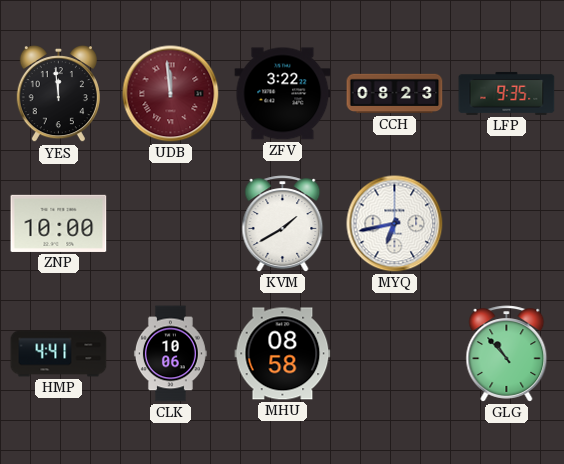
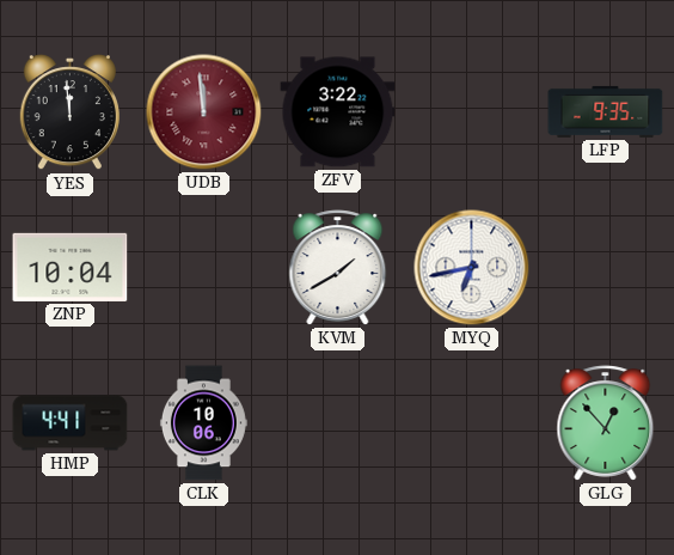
CCH: 08:23 -> none (395, 94)
ZNP: 10:00 -> 10:04 (71, 267)
MHU: 08:58 -> none (283, 354)
GLG: 10:53 -> 12:53 (606, 423)
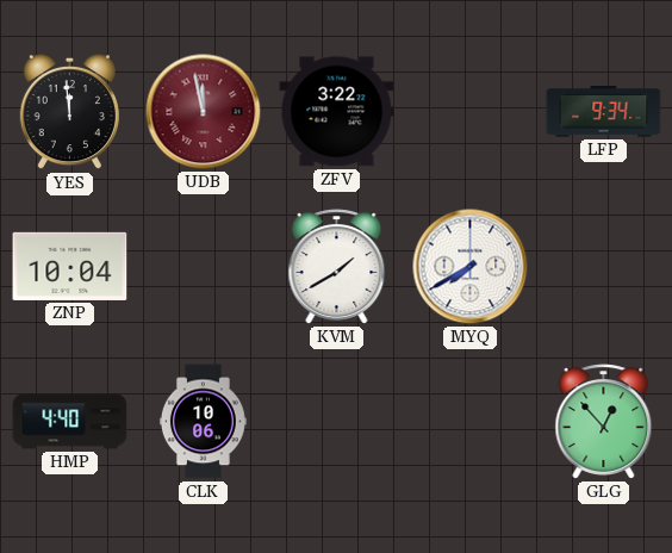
UDB: 11:59 -> 11:58 (204, 112)
LFP: 9:35 -> 9:34 (604, 111)
MYQ: 6:43 -> 7:40 (471, 267)
HMP: 4:41 -> 4:40 (70, 422)
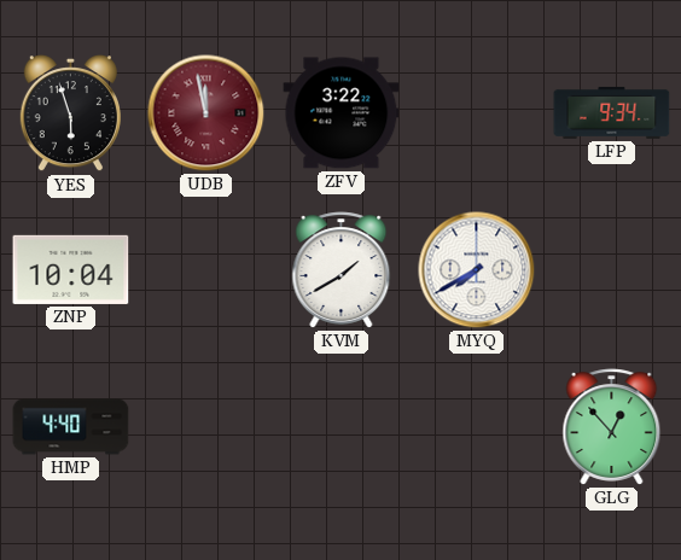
YES: 11:59 -> 5:57 (70, 115)
CLK: 10:06 -> none (203, 422)
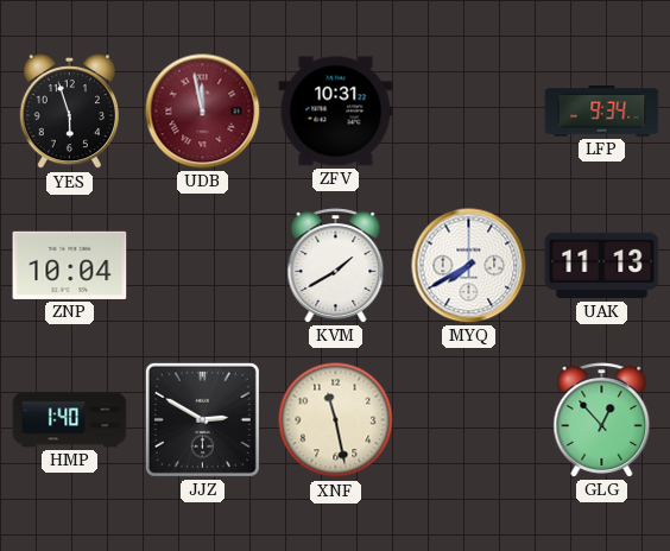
ZFV: 3:22 -> 10:31 (336, 112)
UAK: none -> 11:13 (602, 266)
HMP: 4:40 -> 1:40 (70, 420)
JJZ: none -> 2:50 (202, 419)
XNF: none -> 11:28 (336, 420)
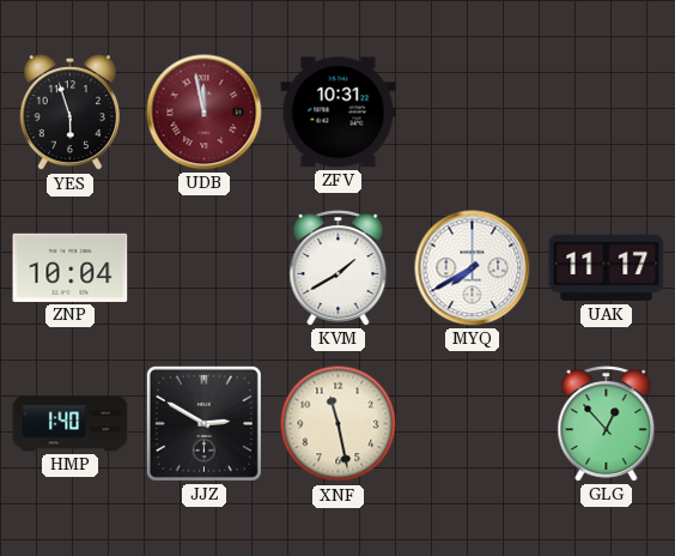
LFP: 9:34 -> none (602, 110)
UAK: 11:13 -> 11:17 (607, 268)
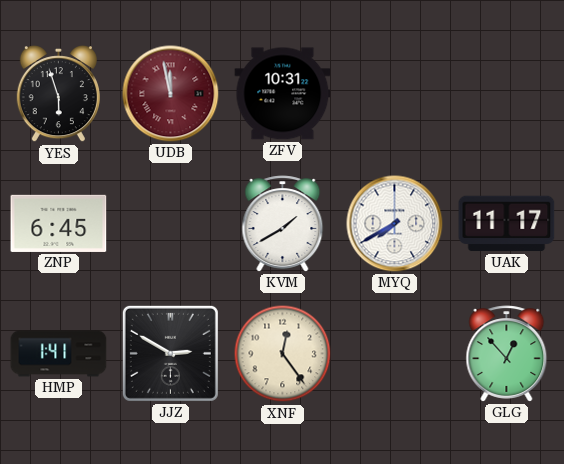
ZNP: 10:04 -> 6:45 (59, 223)
HMP: 1:40 -> 1:41 (59, 354)
XNF: 11:28 -> 12:24 (283, 354)
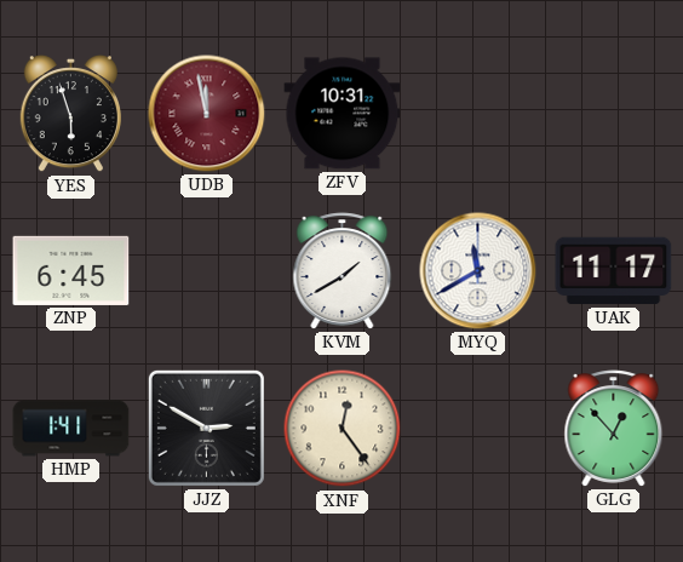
MYQ: 7:40 -> 11:40 (478, 271)
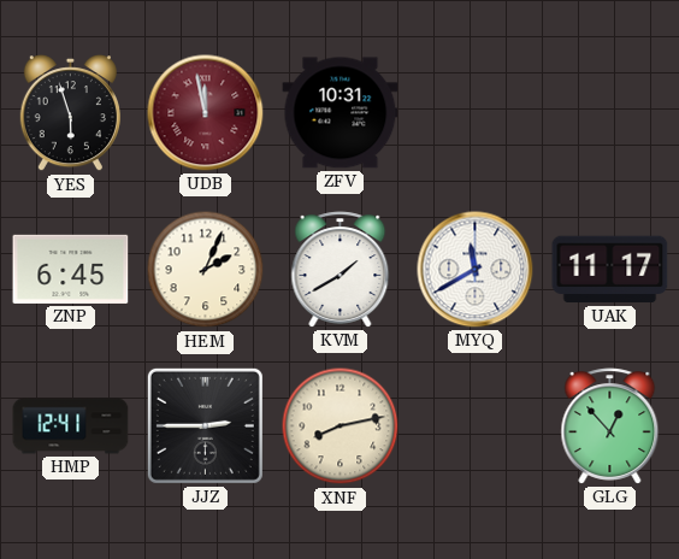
HEM: none -> 2:04 (206, 270)
HMP: 1:41 -> 12:41 (71, 426)
JJZ: 2:50 -> 2:45 (205, 425)
XNF: 12:24 -> 8:13 (341, 426)
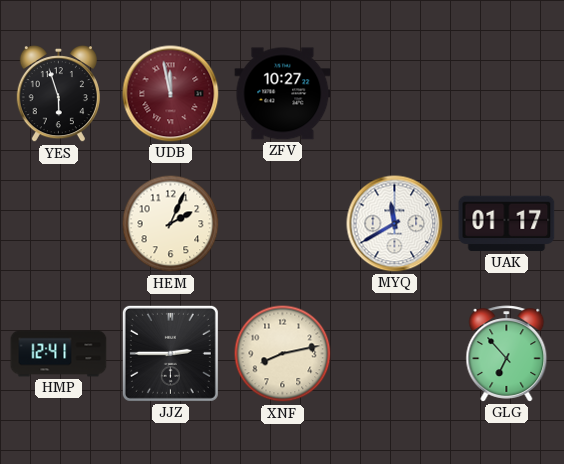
ZFV: 10:31 -> 10:27 (283, 94)
ZNP: 6:45 -> none (71, 269)
KVM: 1:40 -> none (341, 270)
UAK: 11:17 -> 01:17 (507, 224)
GLG: 12:53 -> 6:53 (507, 354)
